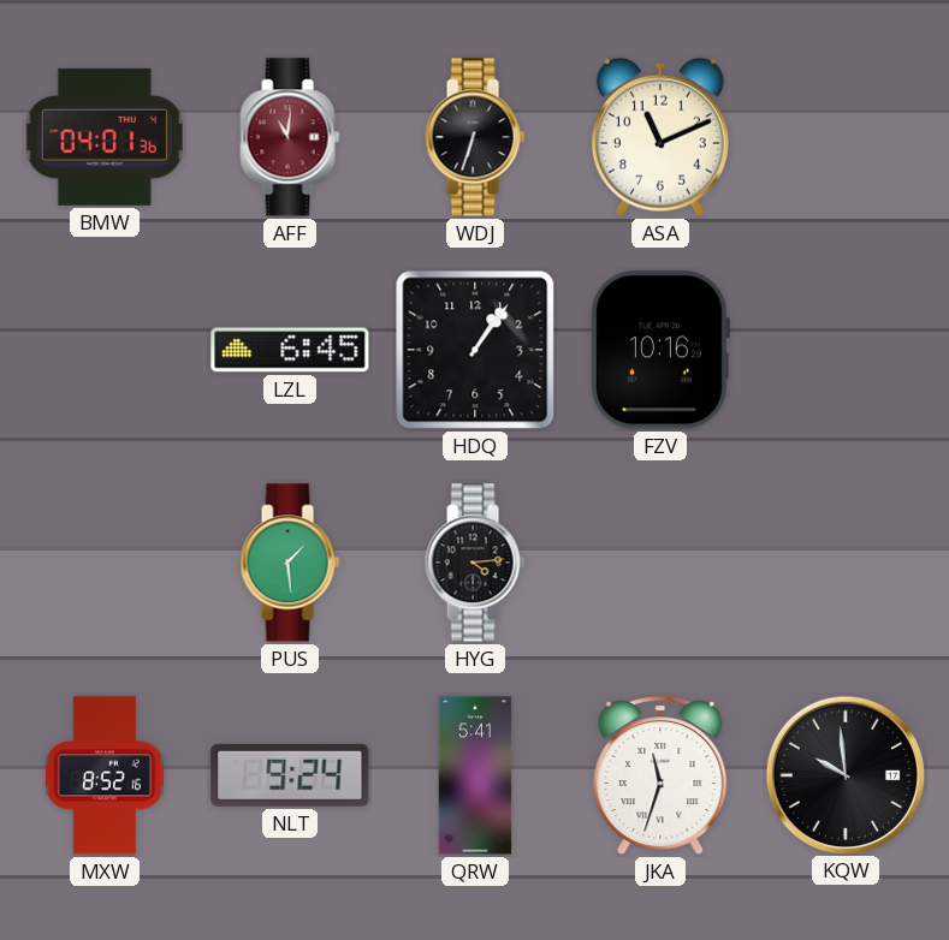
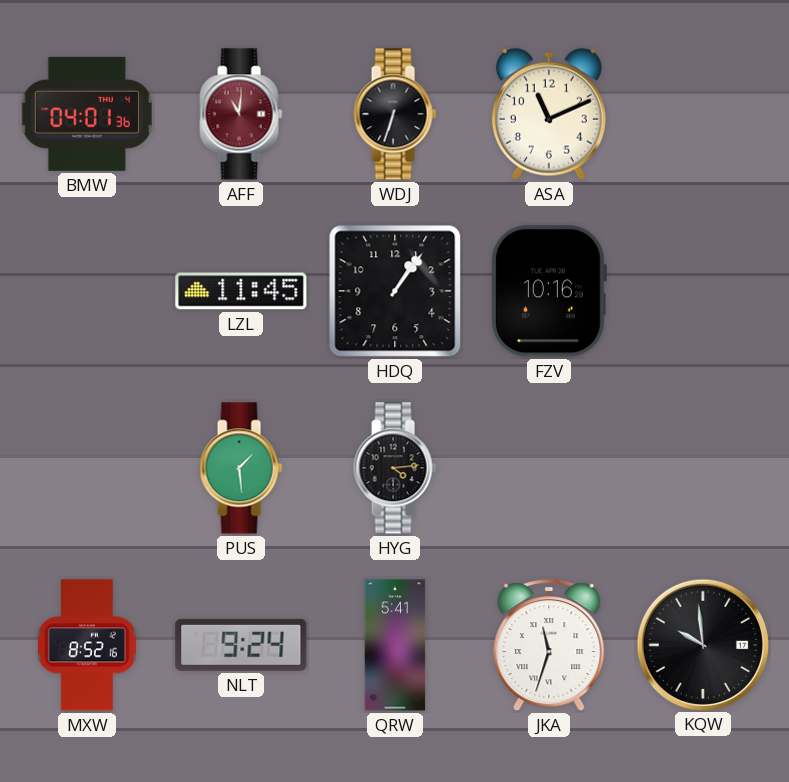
LZL: 6:45 -> 11:45 (241, 291)
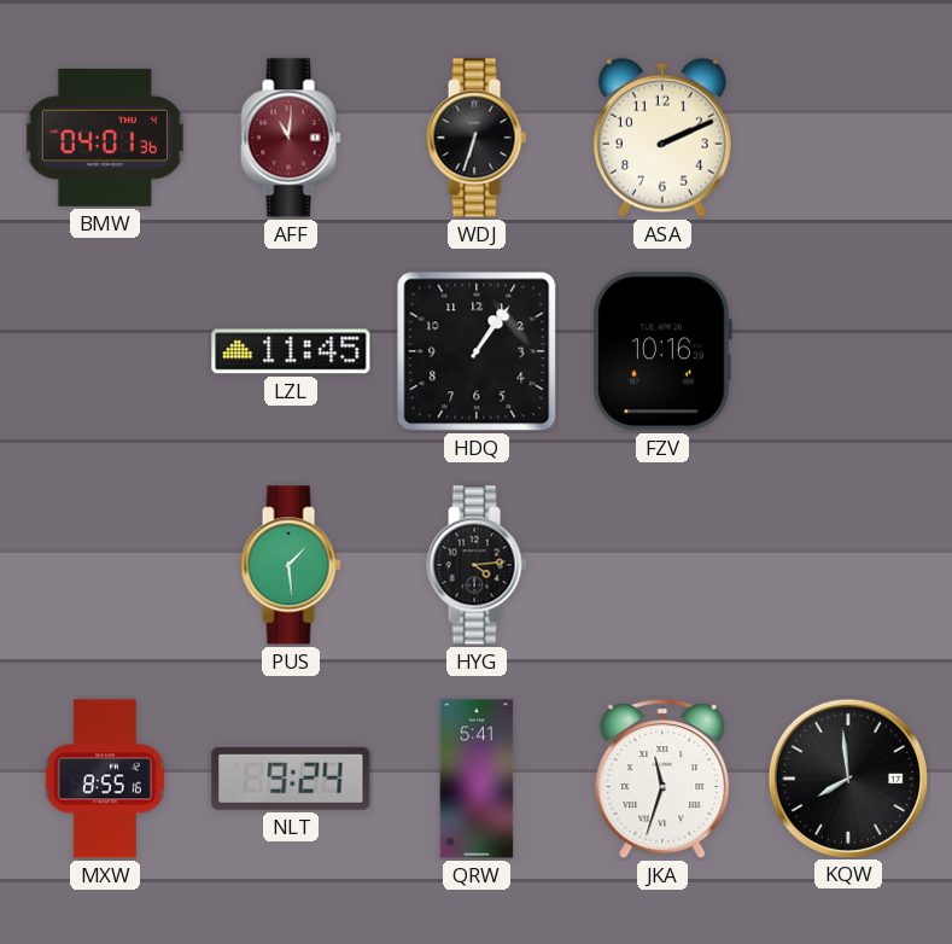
ASA: 11:11 -> 2:11 (662, 138)
MXW: 8:52 -> 8:55 (105, 779)
KQW: 9:59 -> 7:59 (847, 777)
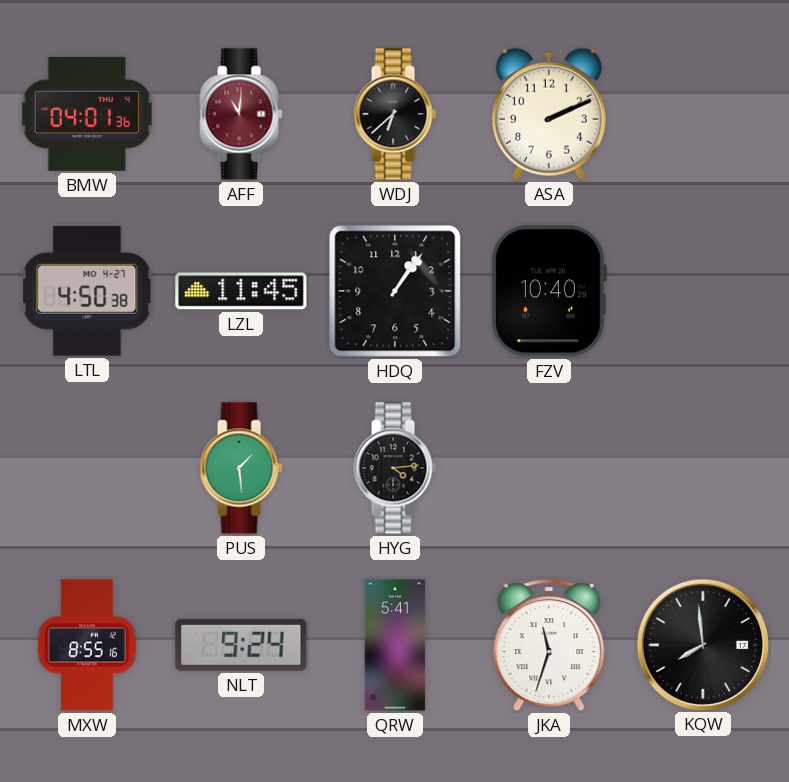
WDJ: 6:33 -> 6:38 (395, 114)
LTL: none -> 4:50 (87, 291)
FZV: 10:16 -> 10:40 (549, 291)
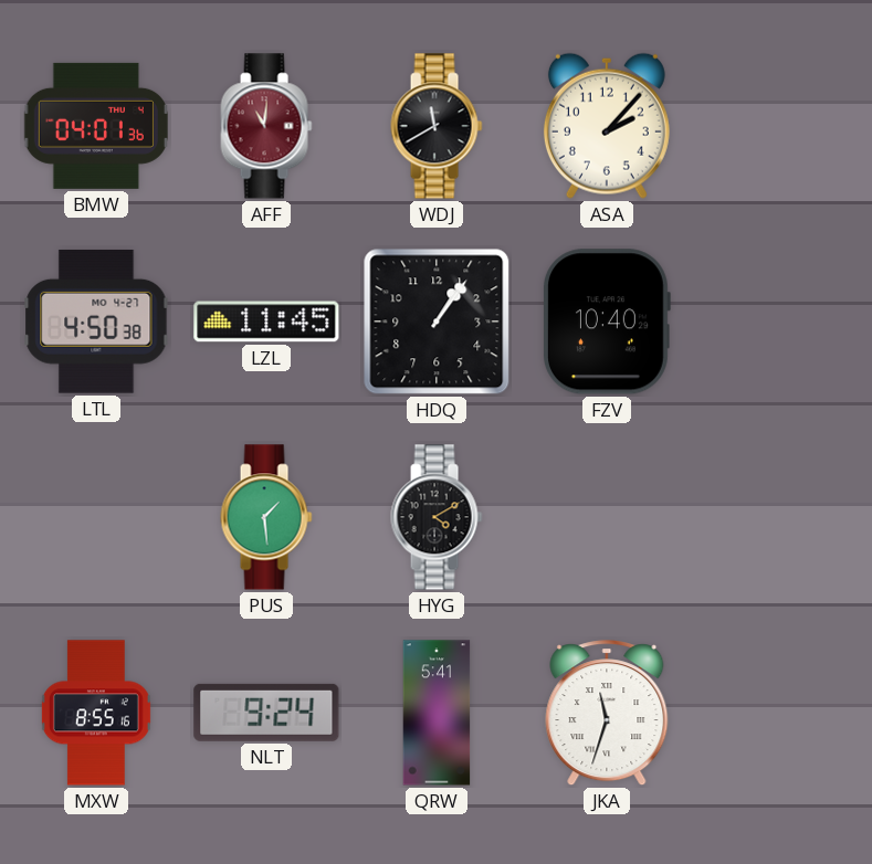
WDJ: 6:38 -> 11:40 (437, 126)
ASA: 2:11 -> 2:07 (607, 126)
HYG: 4:14 -> 4:10 (437, 517)
KQW: 7:59 -> none (702, 644)
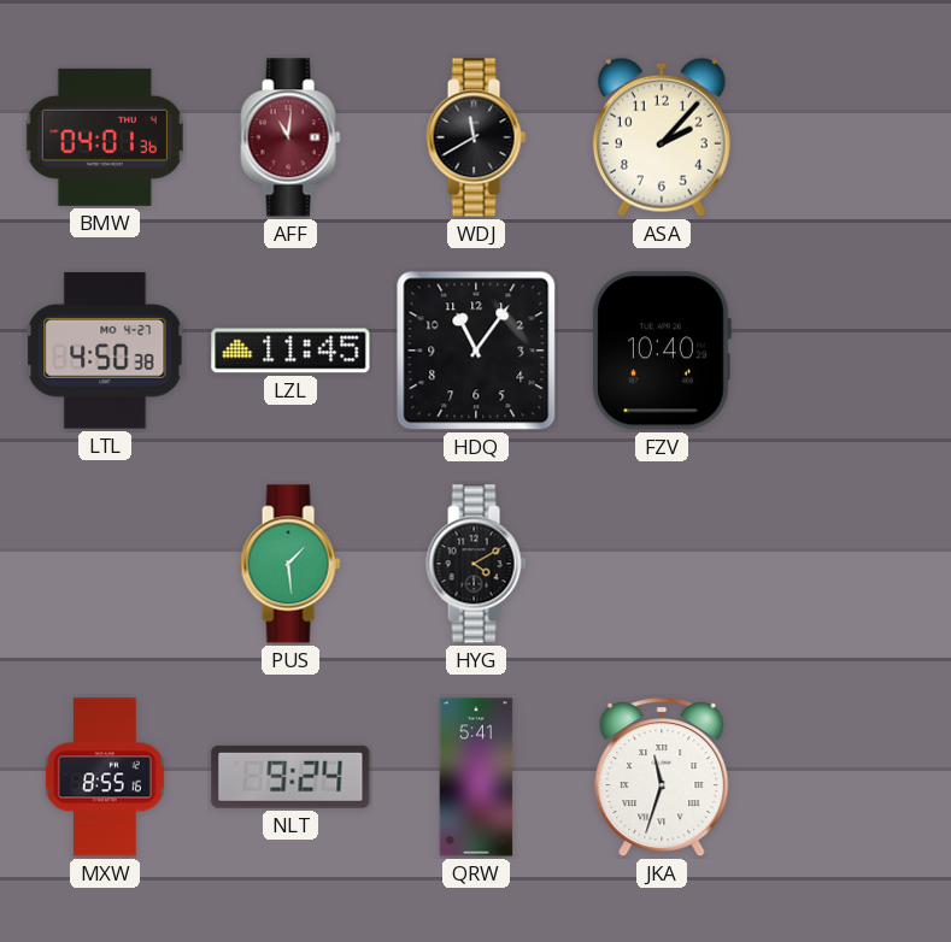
HDQ: 1:06 -> 11:06 (476, 351)
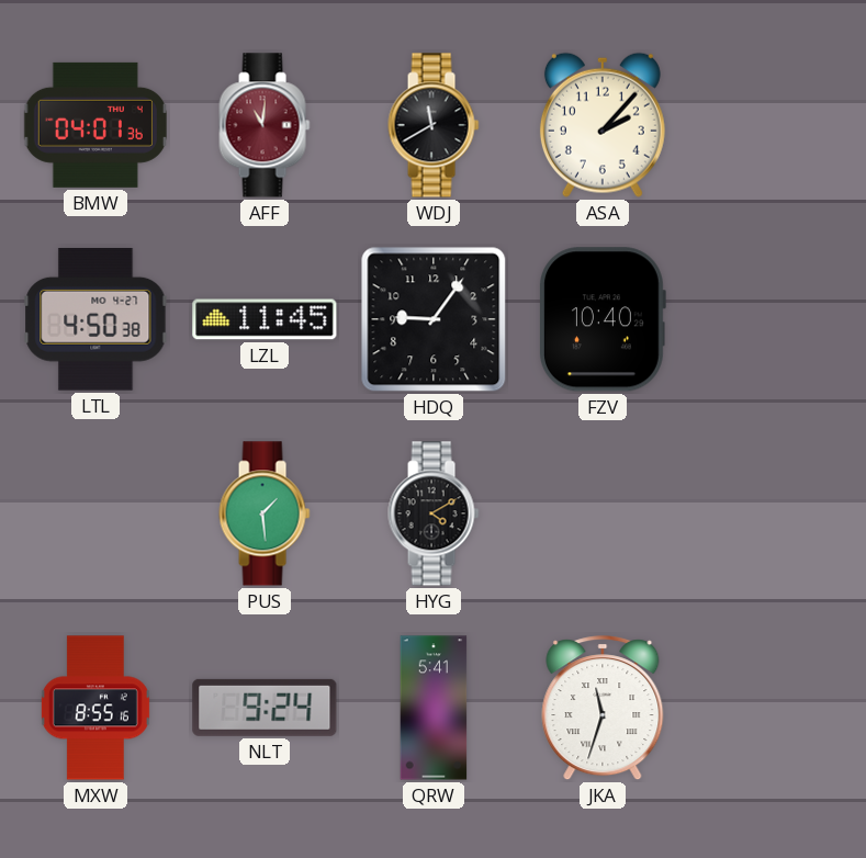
HDQ: 11:06 -> 9:06 (434, 319)
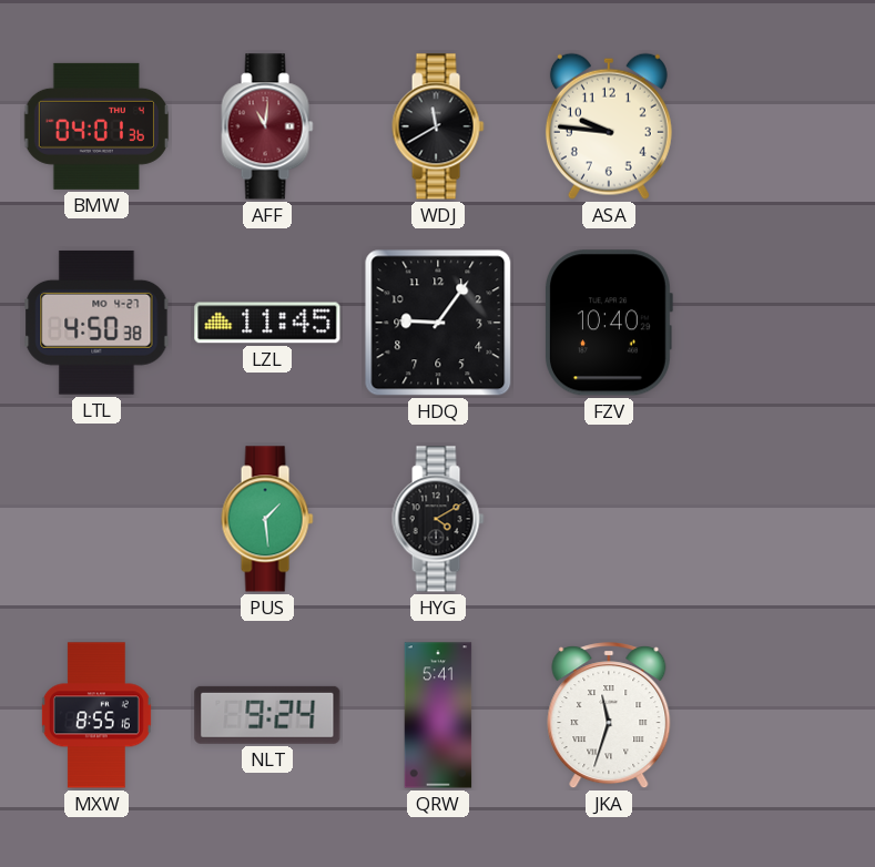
ASA: 2:07 -> 9:46 (609, 126)
